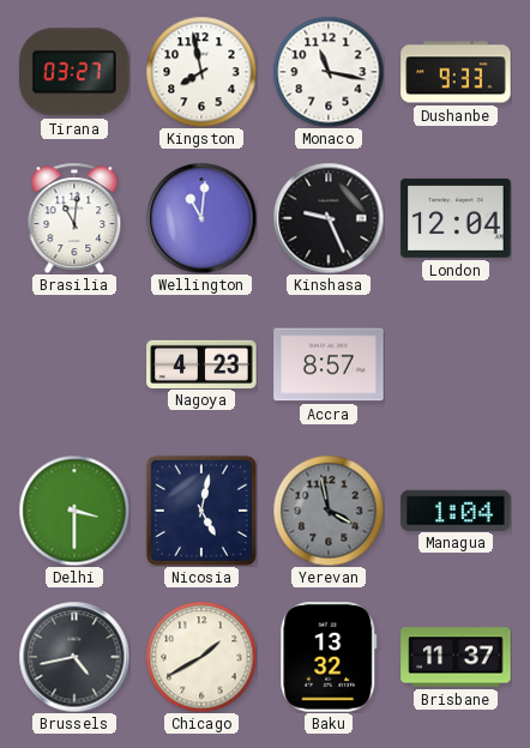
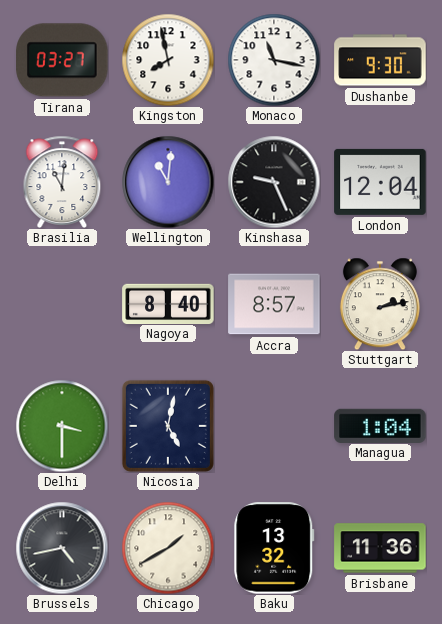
Dushanbe: 9:33 -> 9:30 (380, 60)
Nagoya: 4:23 -> 8:40 (168, 303)
Stuttgart: none -> 2:13 (380, 304)
Yerevan: 3:58 -> none (329, 511)
Brisbane: 11:37 -> 11:36 (380, 548)
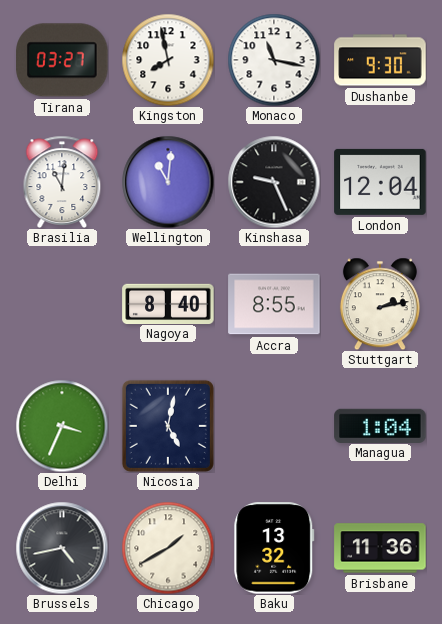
Accra: 8:57 -> 8:55 (274, 304)
Delhi: 3:30 -> 3:34 (62, 426)
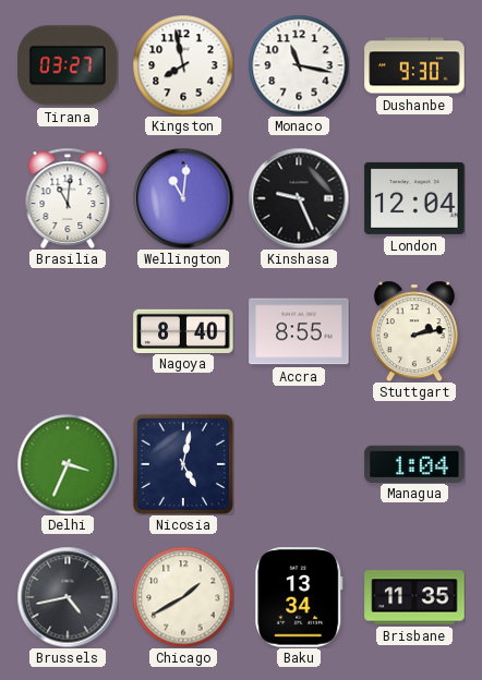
Baku: 13:32 -> 13:34 (299, 597)
Brisbane: 11:36 -> 11:35 (414, 597)
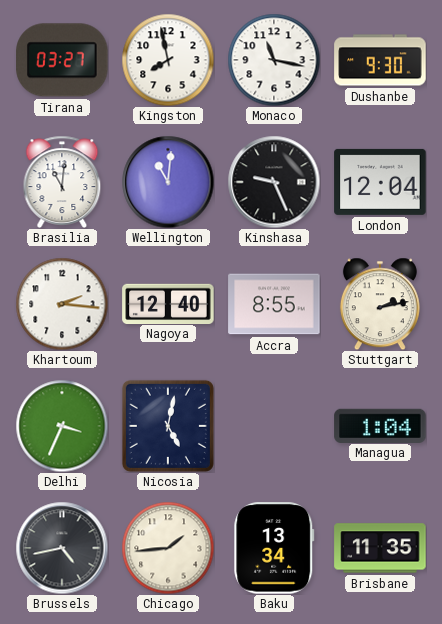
Khartoum: none -> 2:16 (62, 304)
Nagoya: 8:40 -> 12:40 (168, 303)
Chicago: 1:40 -> 1:44 (168, 548)
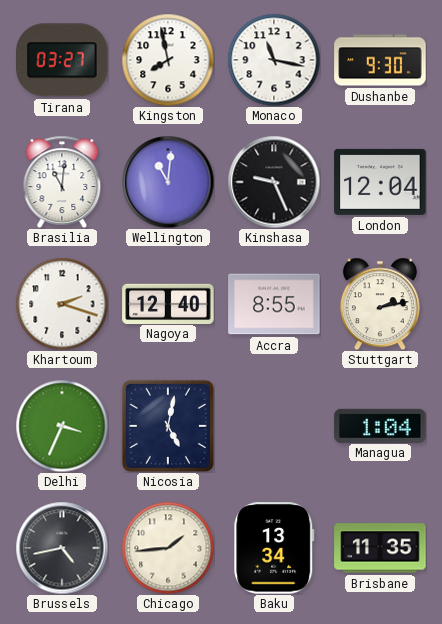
Khartoum: 2:16 -> 2:18 (62, 304)
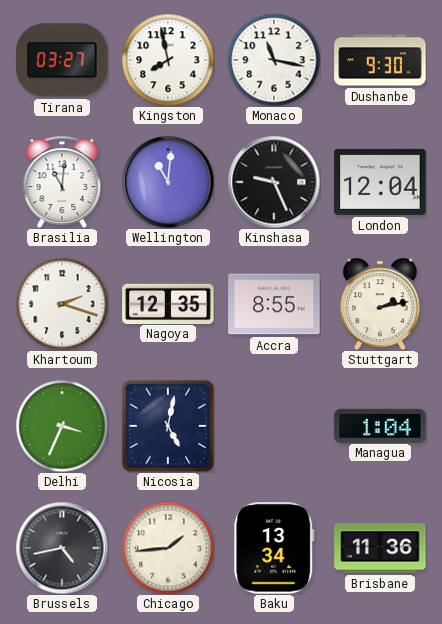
Nagoya: 12:40 -> 12:35 (168, 303)
Brisbane: 11:35 -> 11:36 (380, 548)
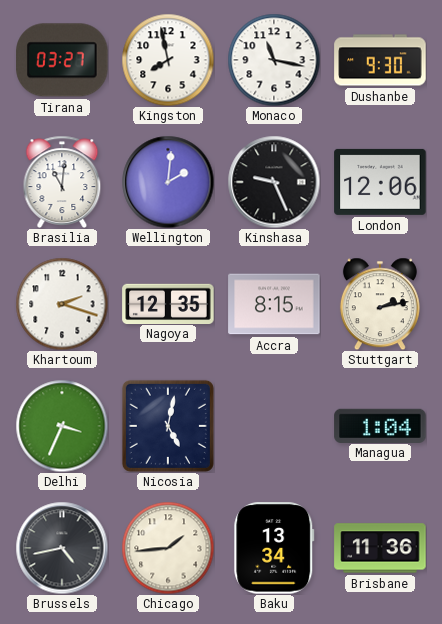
Wellington: 11:01 -> 2:01 (168, 182)
London: 12:04 -> 12:06 (380, 182)
Accra: 8:55 -> 8:15 (274, 304)
